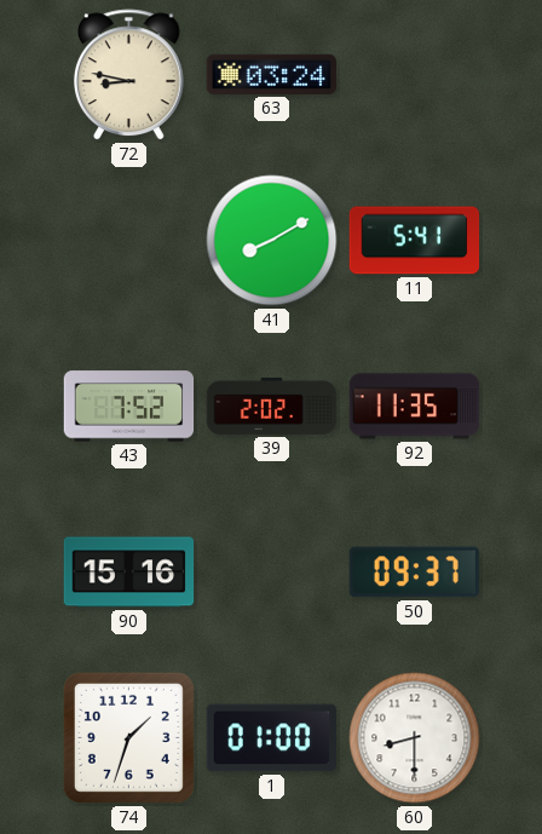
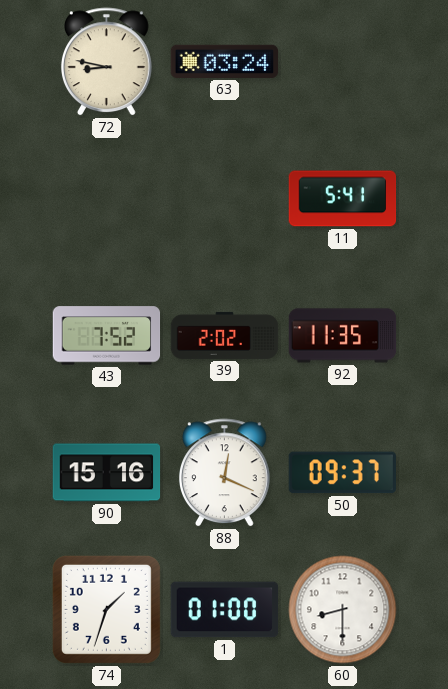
41: 8:10 -> none (272, 241)
88: none -> 12:19 (224, 473)
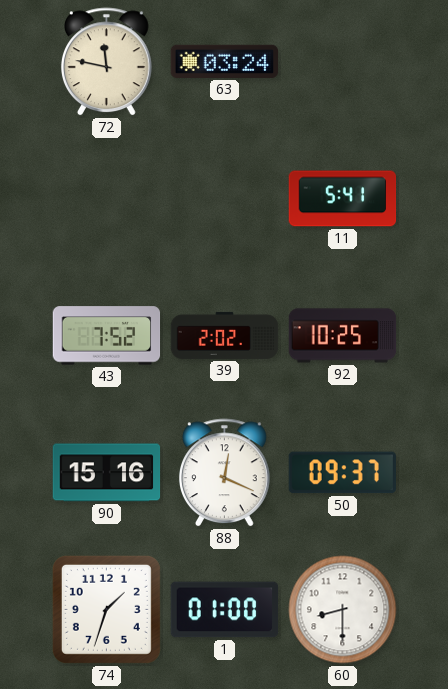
72: 8:47 -> 11:47 (106, 62)
92: 11:35 -> 10:25 (343, 336)
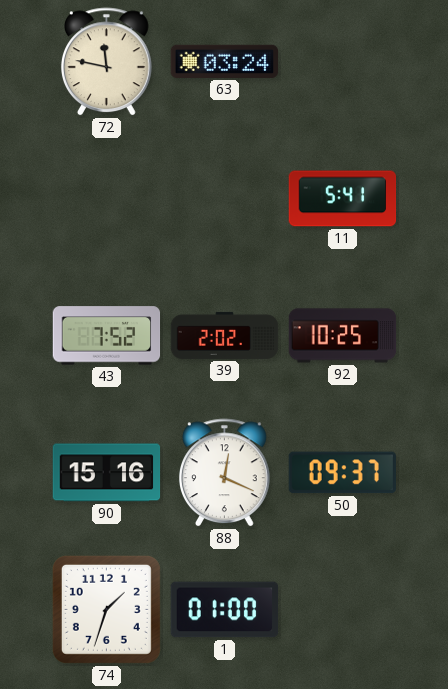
60: 8:30 -> none (343, 610)
